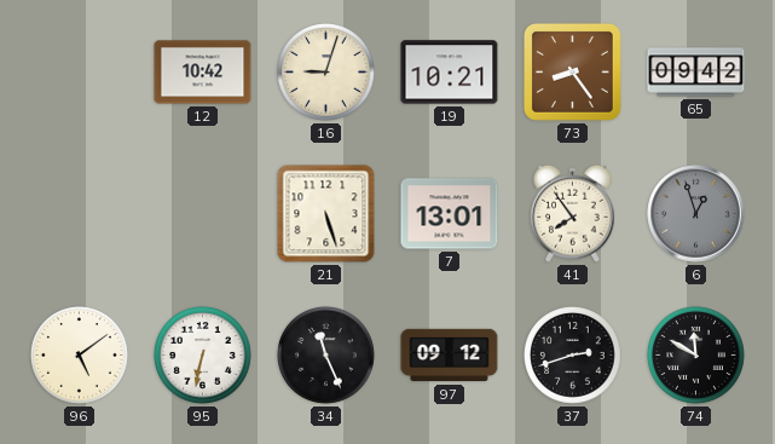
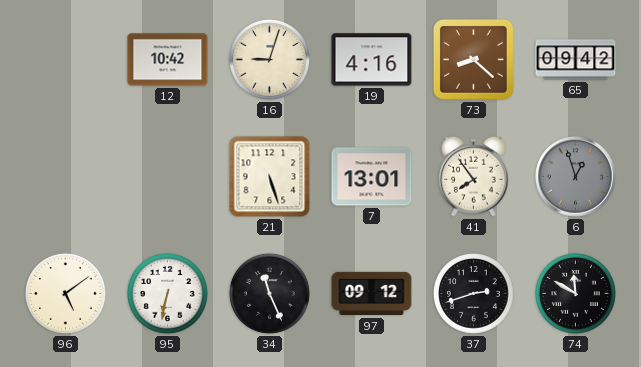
19: 10:21 -> 4:16 (372, 60)
73: 8:24 -> 8:22 (473, 59)
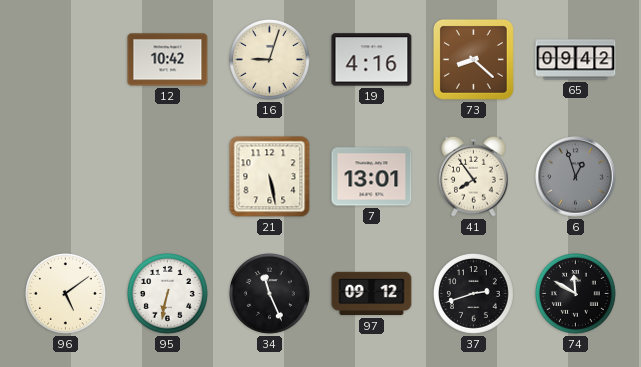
21: 5:27 -> 5:28 (270, 177)
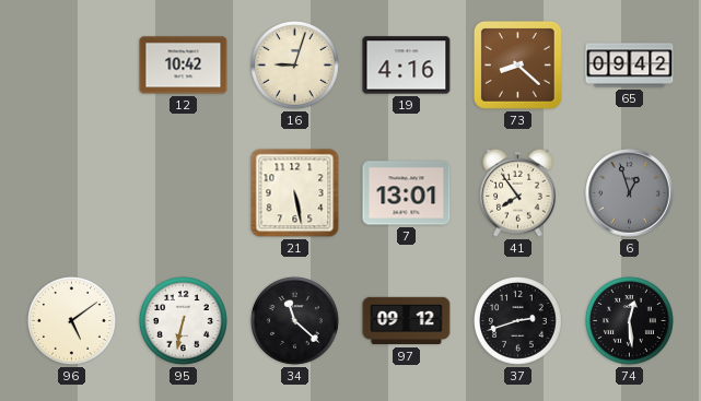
34: 11:26 -> 11:22 (295, 321)
74: 11:50 -> 12:29 (630, 321)
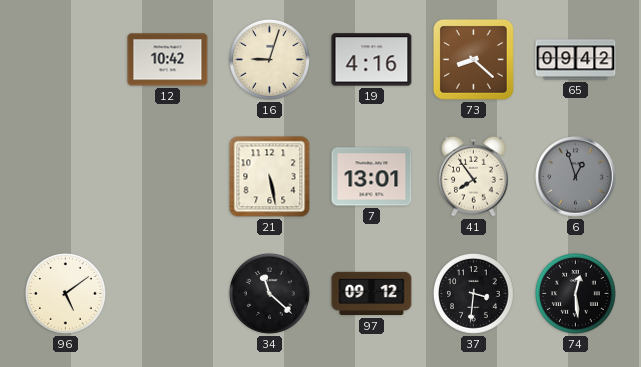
95: 6:32 -> none (184, 321)
37: 2:42 -> 3:31 (474, 294)
